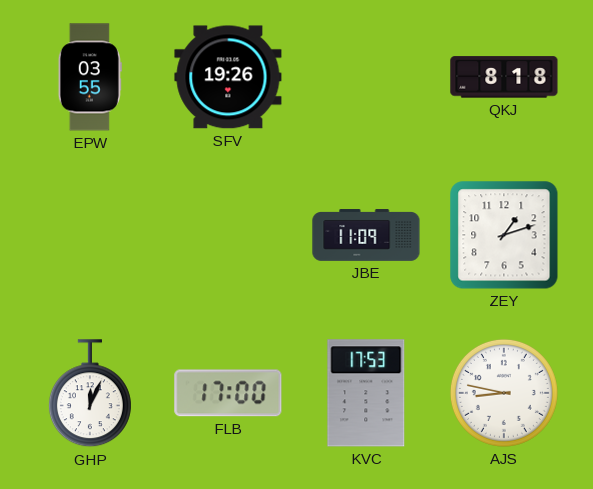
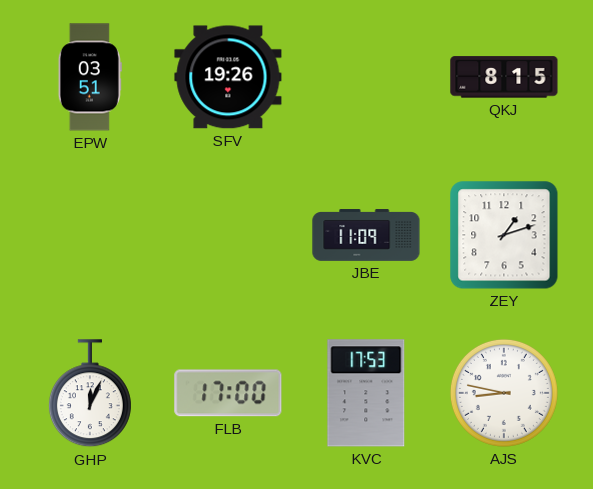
EPW: 03:55 -> 03:51 (90, 77)
QKJ: 8:18 -> 8:15 (504, 77)
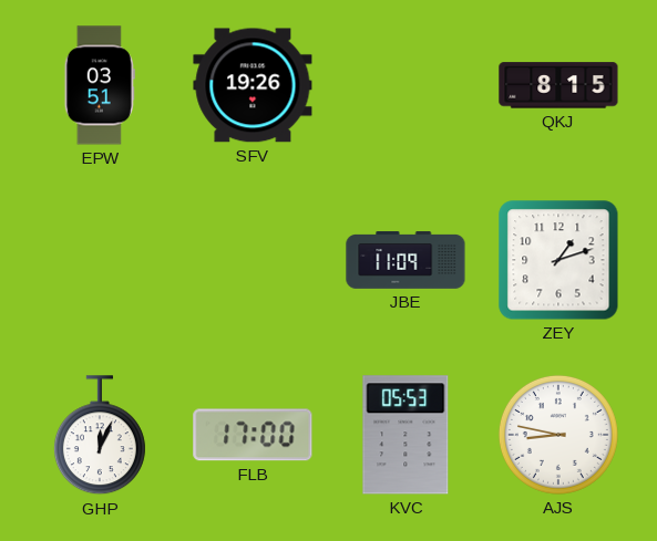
KVC: 17:53 -> 05:53 (406, 435)
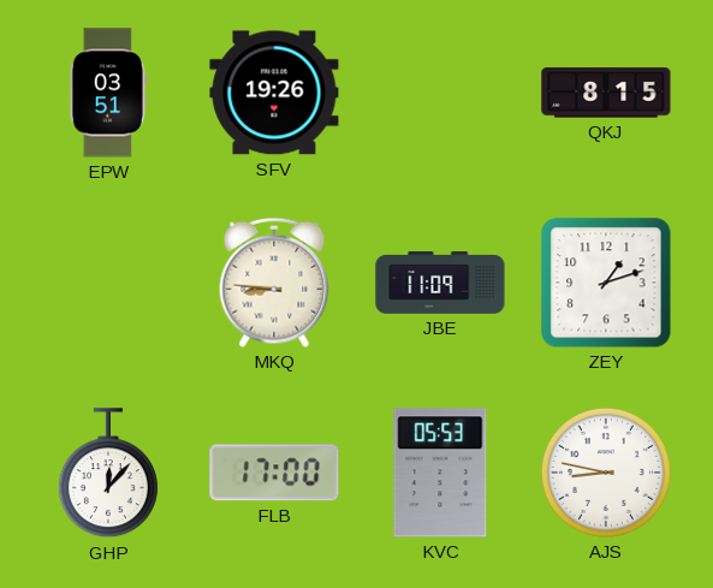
MKQ: none -> 8:46 (274, 283)
GHP: 12:04 -> 12:07 (108, 474)
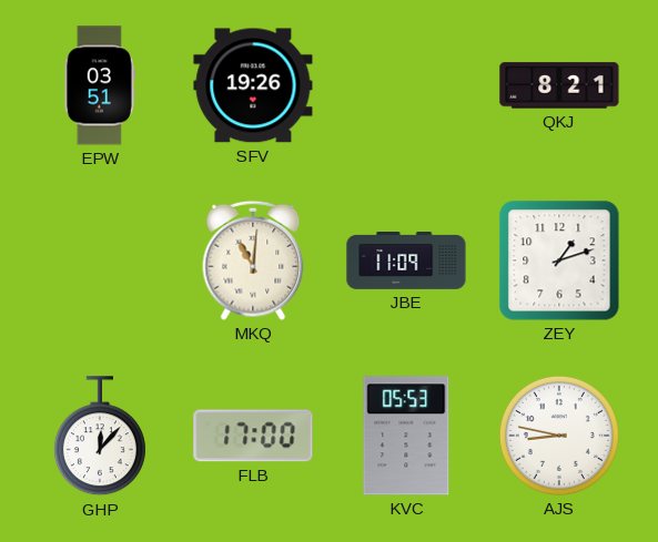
QKJ: 8:15 -> 8:21 (559, 85)
MKQ: 8:46 -> 11:01 (253, 260)
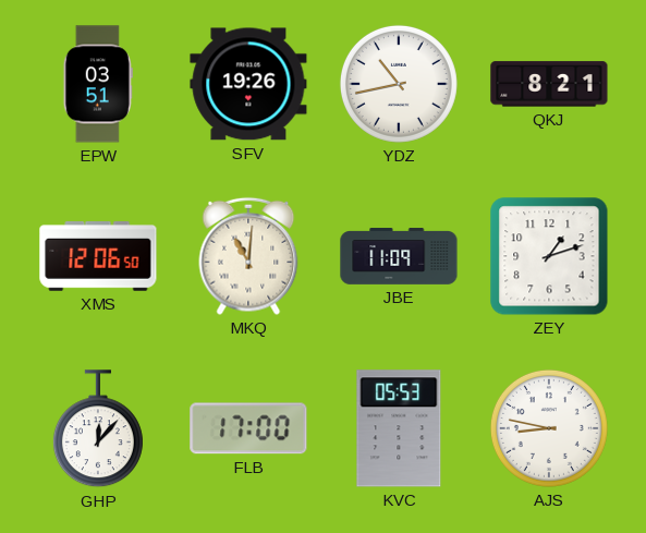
YDZ: none -> 10:43 (399, 84)
XMS: none -> 12:06 (98, 257)
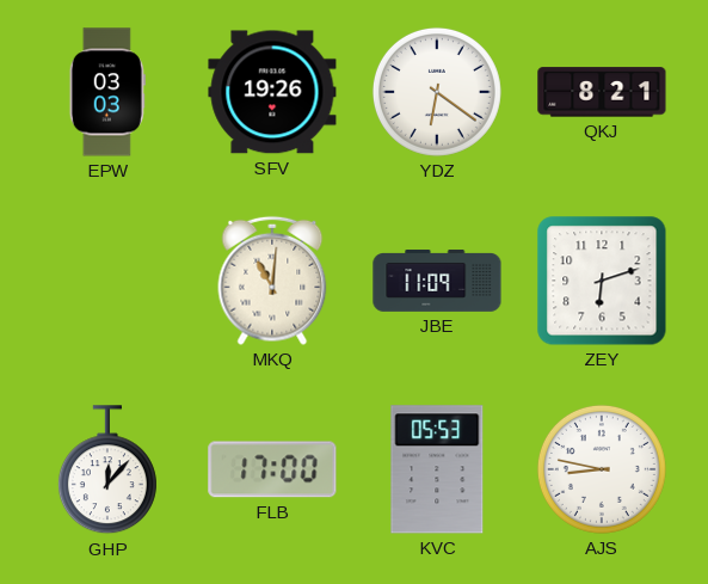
EPW: 03:51 -> 03:03 (107, 92)
YDZ: 10:43 -> 6:21 (437, 92)
XMS: 12:06 -> none (98, 257)
ZEY: 1:12 -> 6:12 (602, 281)
